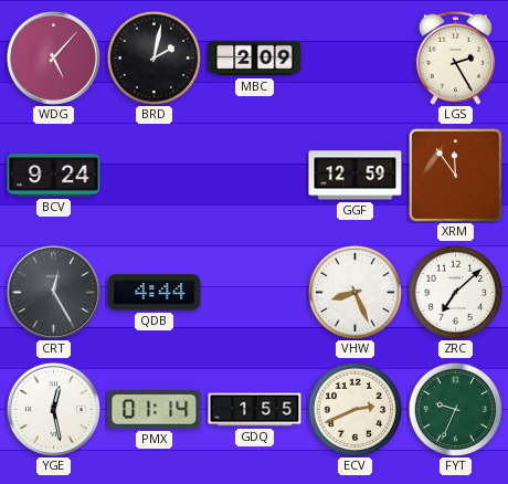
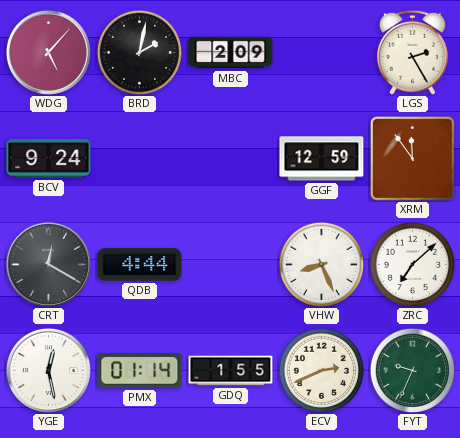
CRT: 12:25 -> 12:20 (48, 264)
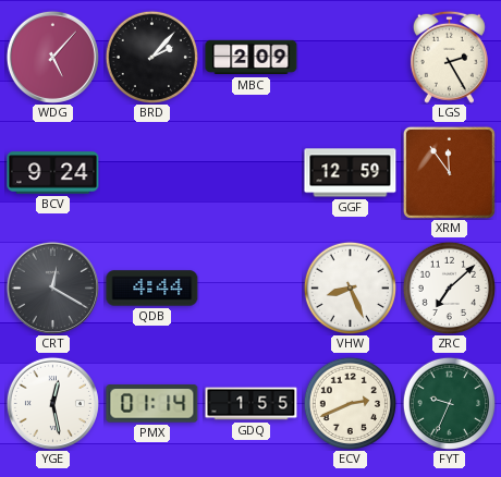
BRD: 2:02 -> 2:07 (151, 57)
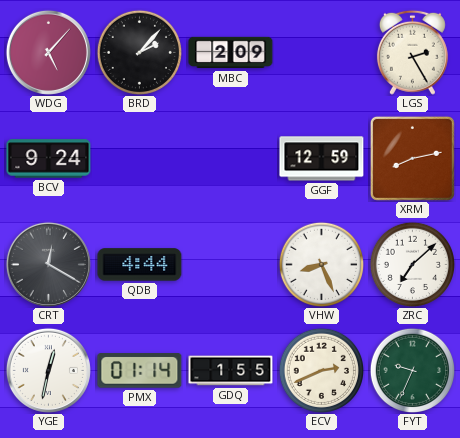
XRM: 11:54 -> 8:13 (412, 158)
YGE: 12:28 -> 12:32 (48, 370)
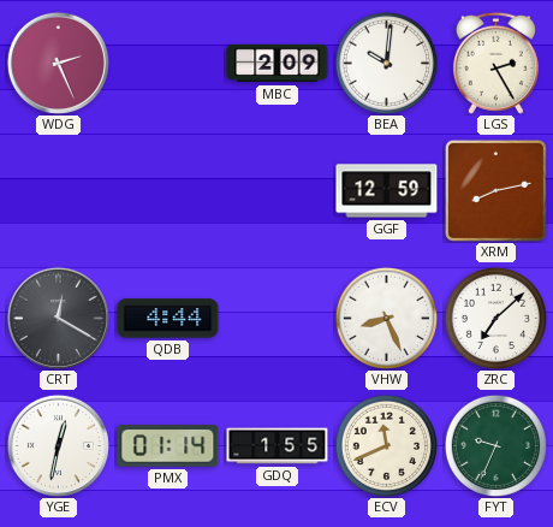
WDG: 5:07 -> 2:26 (58, 63)
BRD: 2:07 -> none (139, 52)
BEA: none -> 10:01 (386, 63)
BCV: 9:24 -> none (49, 159)
ECV: 2:41 -> 11:41 (386, 445)
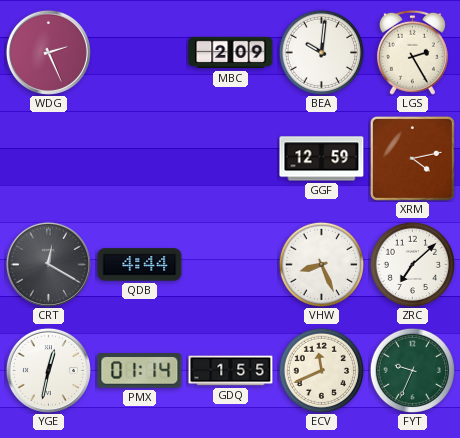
XRM: 8:13 -> 4:13 (412, 158)
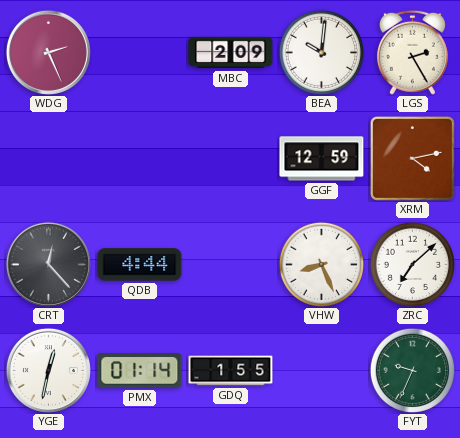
CRT: 12:20 -> 12:23 (48, 264)
ECV: 11:41 -> none (321, 370)
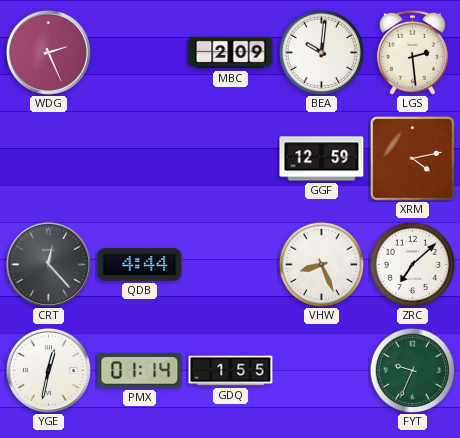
LGS: 2:25 -> 2:29 (412, 52)
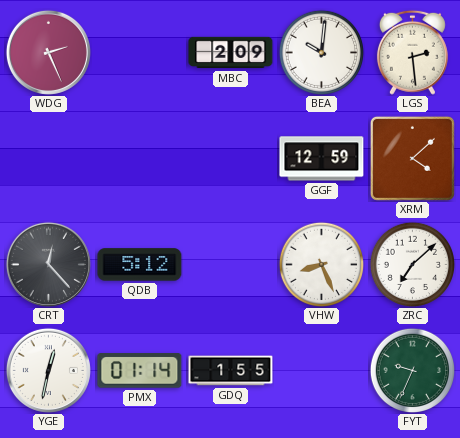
XRM: 4:13 -> 4:08 (412, 158)
QDB: 4:44 -> 5:12 (140, 265)
